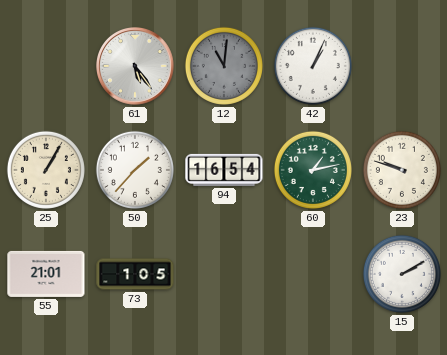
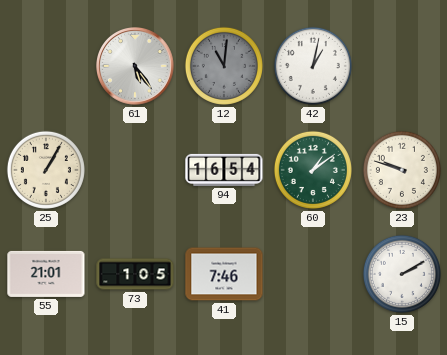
42: 1:04 -> 1:02 (313, 66)
50: 1:37 -> none (135, 170)
60: 1:13 -> 1:09 (313, 170)
41: none -> 7:46 (224, 274)
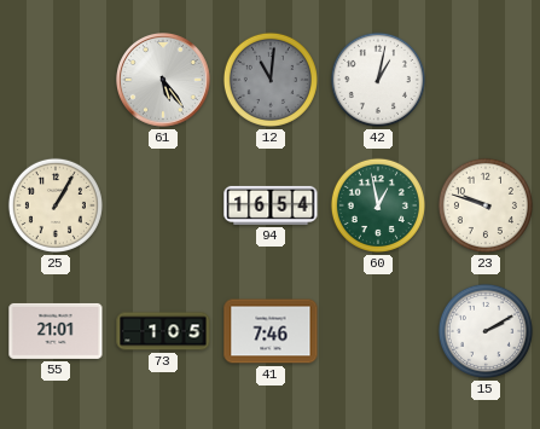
60: 1:09 -> 12:58 (378, 205)
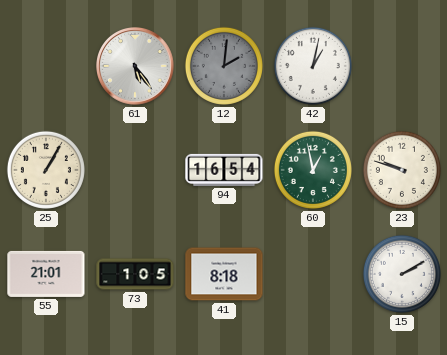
12: 11:01 -> 2:01 (224, 66)
41: 7:46 -> 8:18 (224, 274)
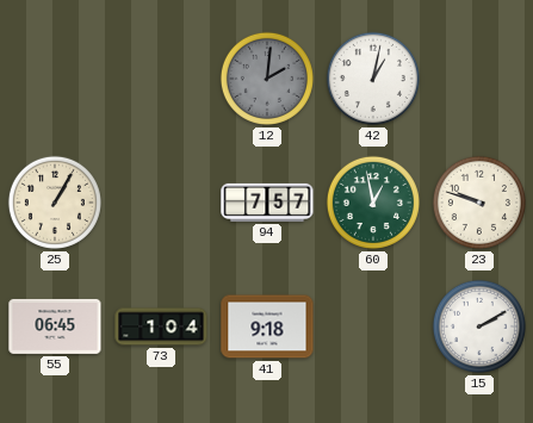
61: 5:24 -> none (136, 67)
94: 16:54 -> 7:57 (267, 203)
55: 21:01 -> 06:45 (55, 326)
73: 1:05 -> 1:04 (161, 326)
41: 8:18 -> 9:18 (267, 326)
